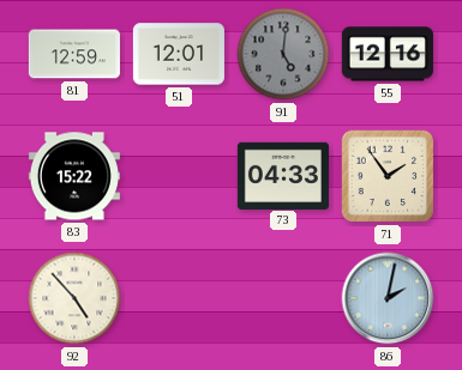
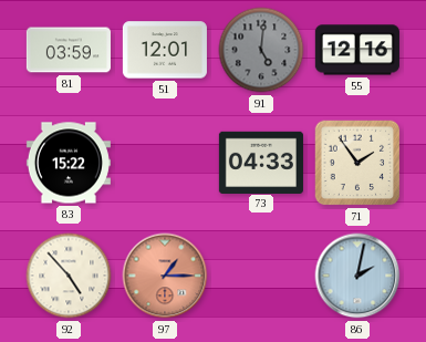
81: 12:59 -> 03:59 (69, 50)
97: none -> 1:15 (165, 276)
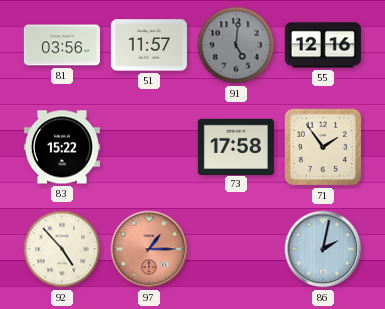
81: 03:59 -> 03:56 (62, 45)
51: 12:01 -> 11:57 (149, 45)
73: 04:33 -> 17:58 (236, 146)
